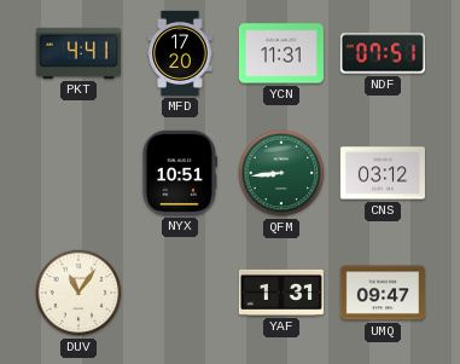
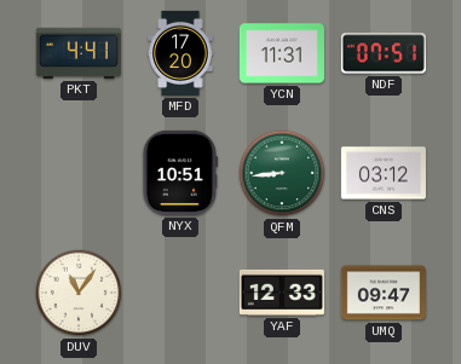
YAF: 1:31 -> 12:33 (282, 293)
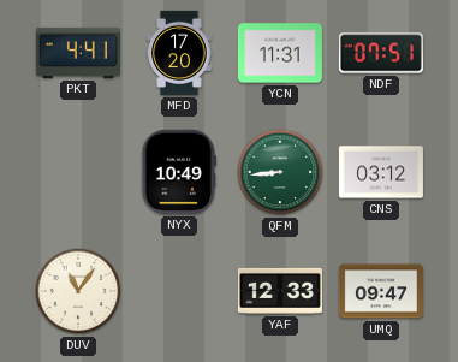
NYX: 10:51 -> 10:49 (179, 172)
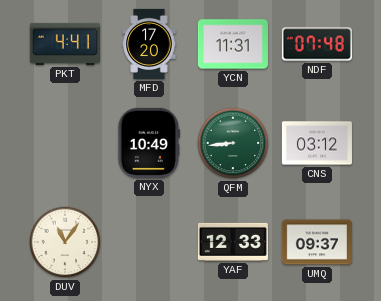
NDF: 07:51 -> 07:48 (317, 44)
UMQ: 09:47 -> 09:37 (317, 242)
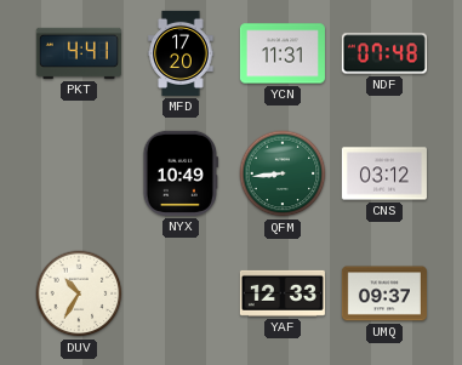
DUV: 11:06 -> 10:35 (79, 293)
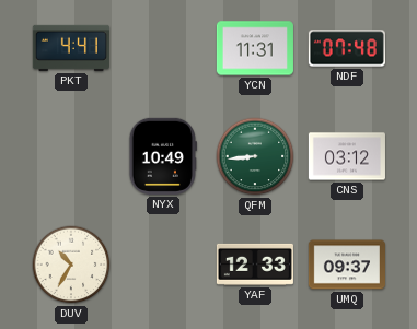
MFD: 17:20 -> none (181, 53)
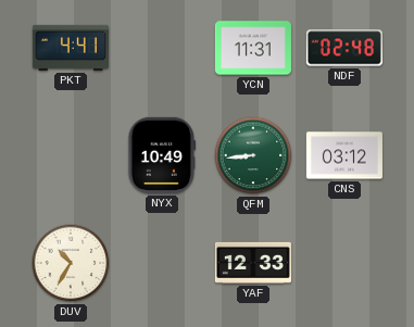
NDF: 07:48 -> 02:48 (344, 48)
UMQ: 09:37 -> none (347, 265)
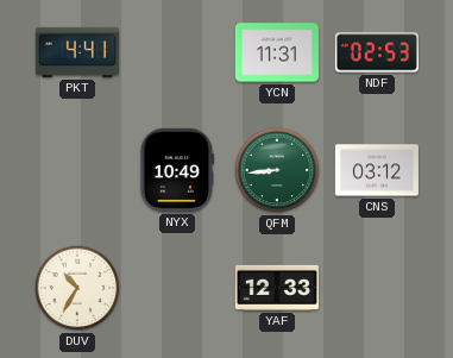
NDF: 02:48 -> 02:53 (377, 52)
